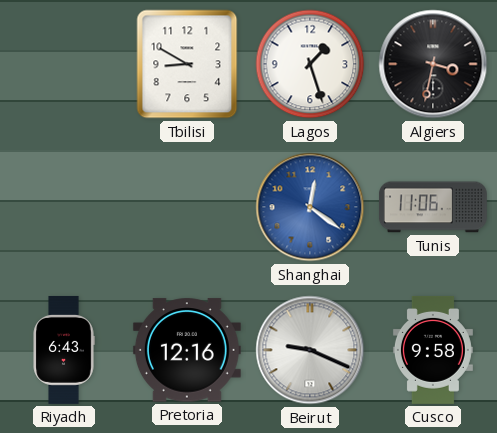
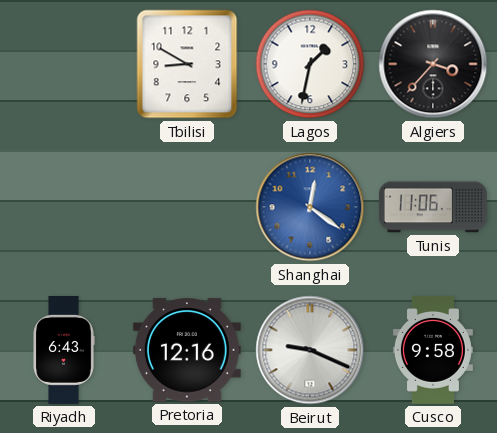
Lagos: 1:27 -> 1:32 (310, 64)
Algiers: 3:32 -> 3:37 (433, 64)
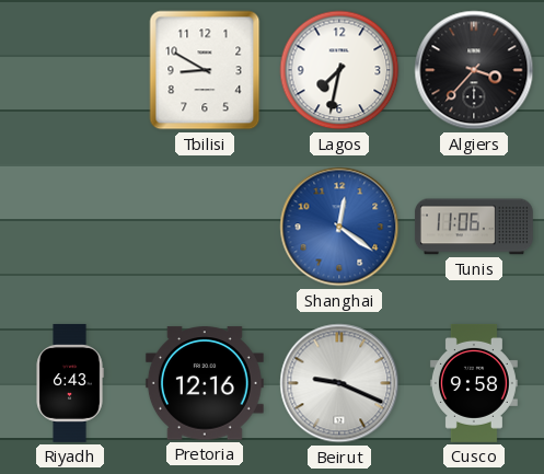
Lagos: 1:32 -> 7:32 (339, 70)
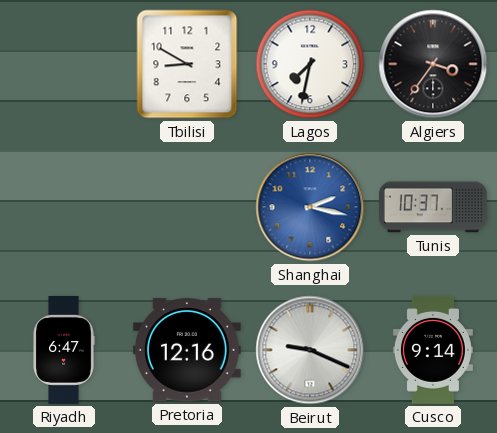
Algiers: 3:37 -> 3:36 (433, 64)
Shanghai: 12:21 -> 2:17 (310, 207)
Tunis: 11:06 -> 10:37 (433, 207)
Riyadh: 6:43 -> 6:47 (64, 350)
Cusco: 9:58 -> 9:14 (433, 350)
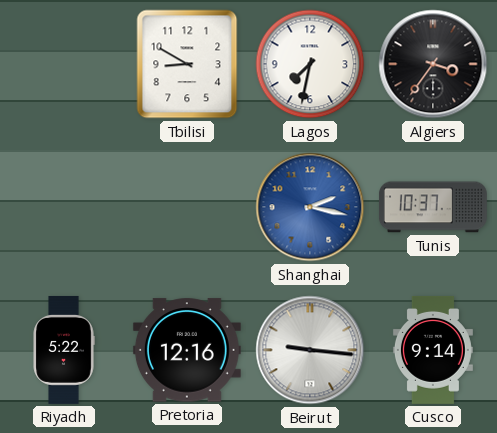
Riyadh: 6:47 -> 5:22 (64, 350)
Beirut: 9:19 -> 9:16 (310, 350)
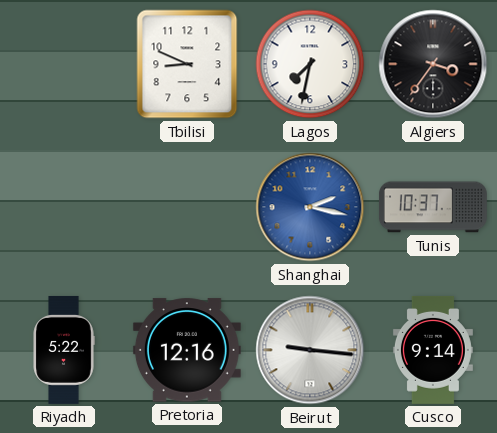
Tbilisi: 8:50 -> 8:49 (187, 64)
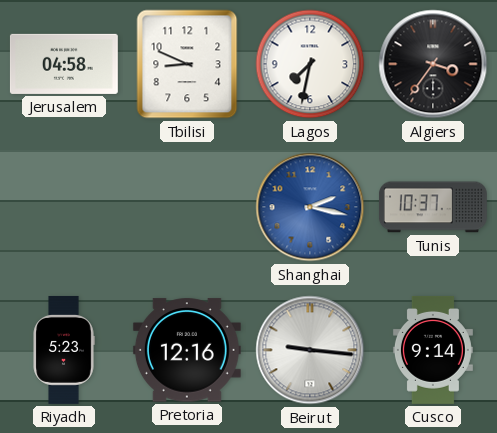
Jerusalem: none -> 04:58 (64, 64)
Riyadh: 5:22 -> 5:23 (64, 350)
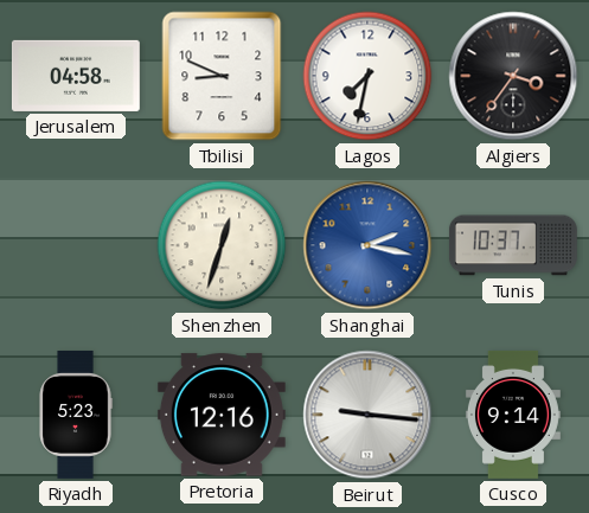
Shenzhen: none -> 12:33 (222, 245)
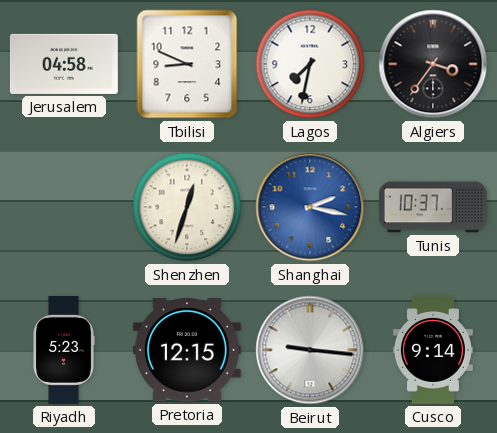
Pretoria: 12:16 -> 12:15 (187, 350)
